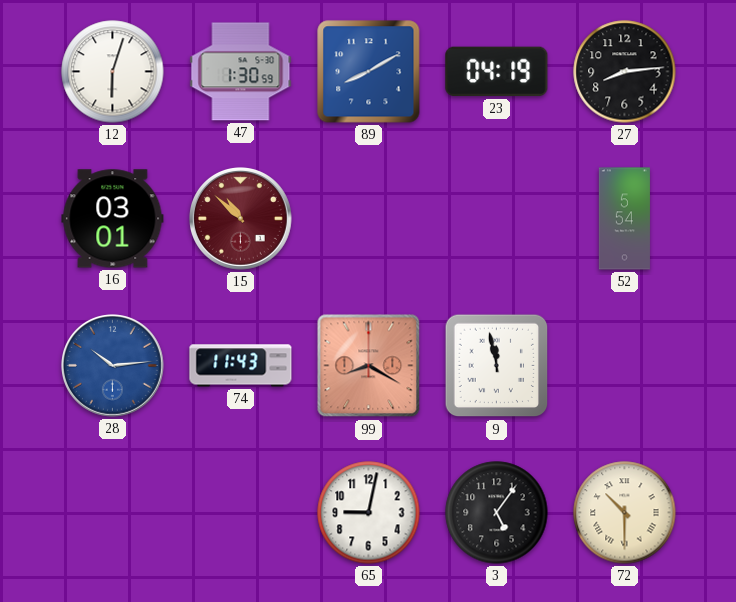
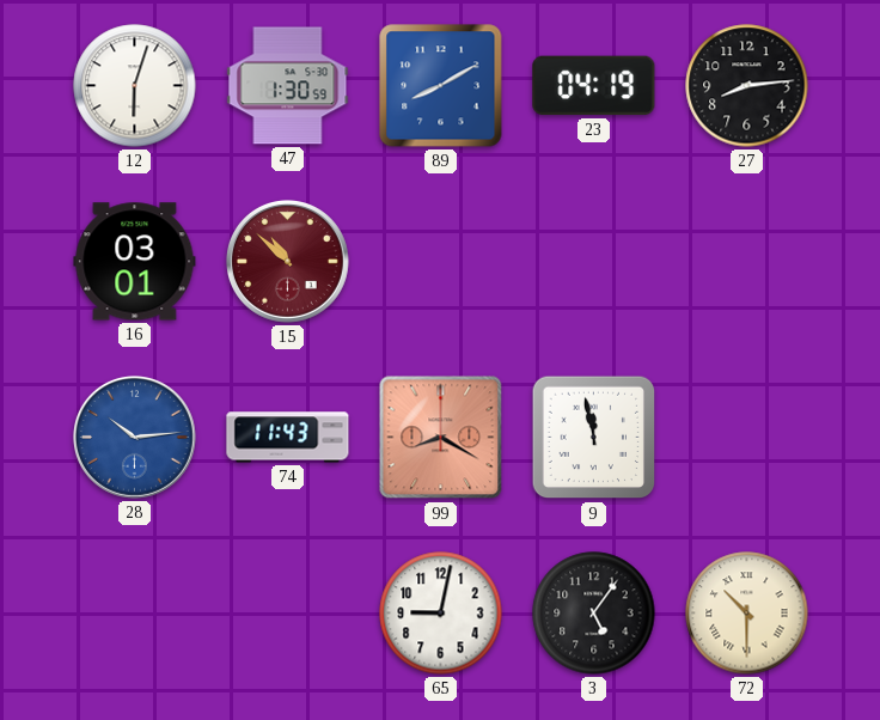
52: 5:54 -> none (624, 219)
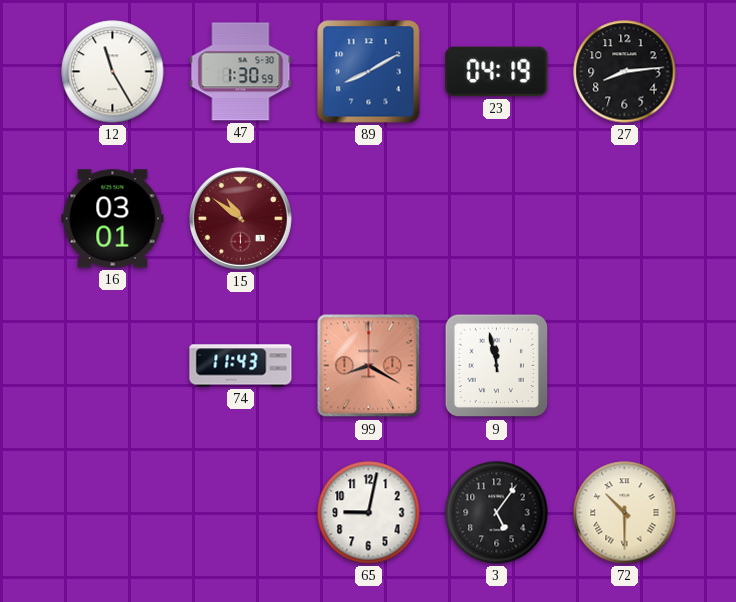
12: 6:03 -> 11:25 (113, 72)
15: 10:52 -> 10:51 (241, 219)
28: 10:14 -> none (135, 438)
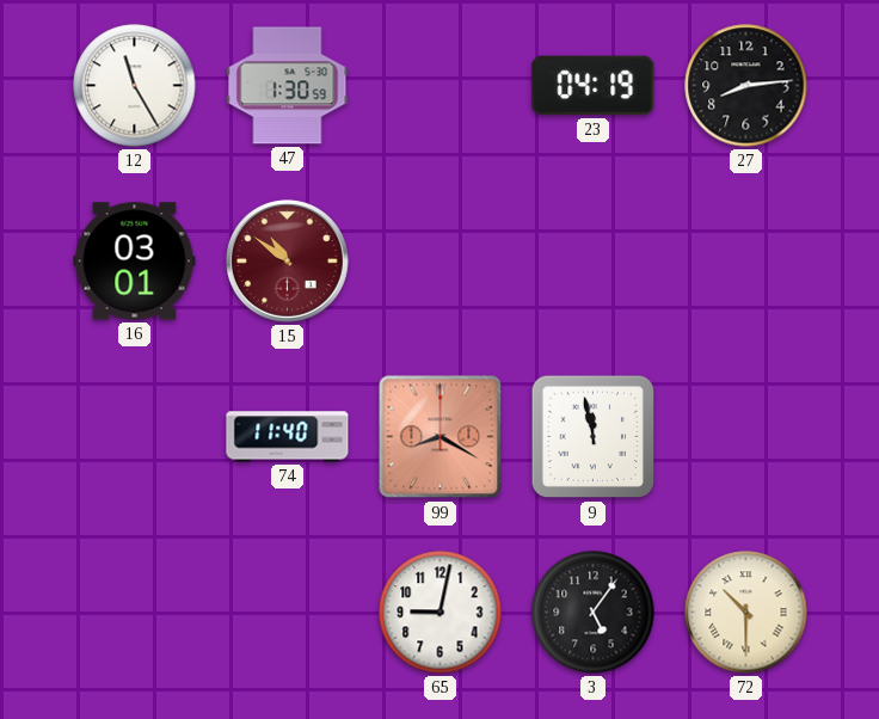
89: 8:10 -> none (369, 72)
74: 11:43 -> 11:40 (288, 437)
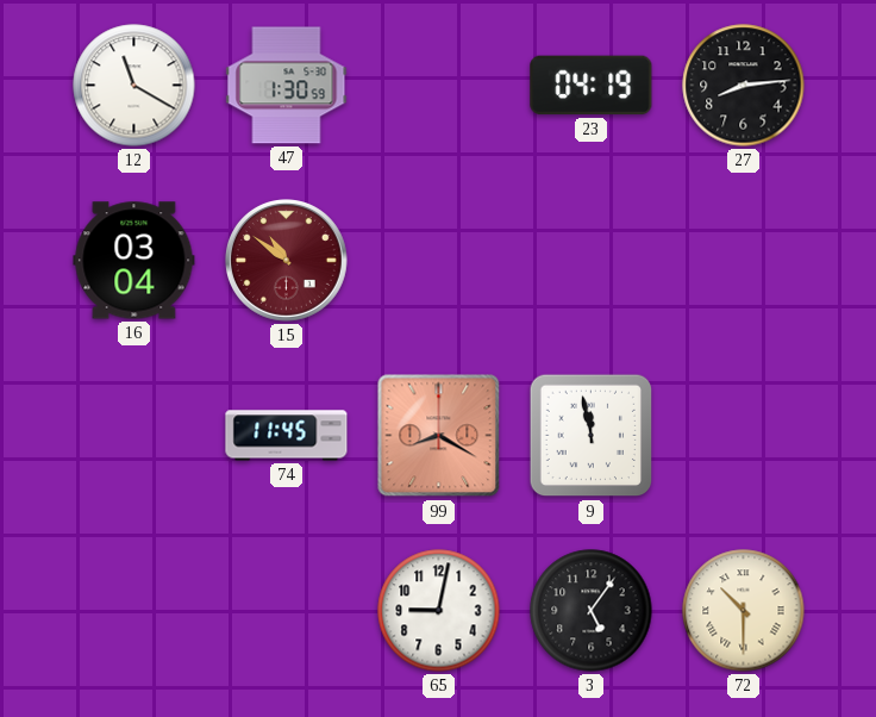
12: 11:25 -> 11:20 (134, 86)
16: 03:01 -> 03:04 (134, 261)
74: 11:40 -> 11:45 (287, 436)
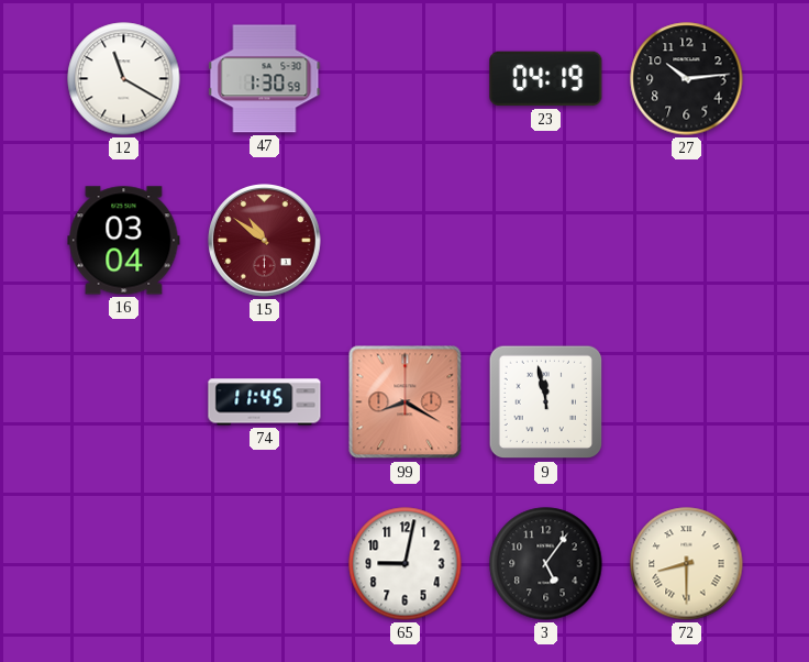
27: 8:14 -> 10:14 (687, 79)
72: 10:30 -> 8:30 (687, 564)
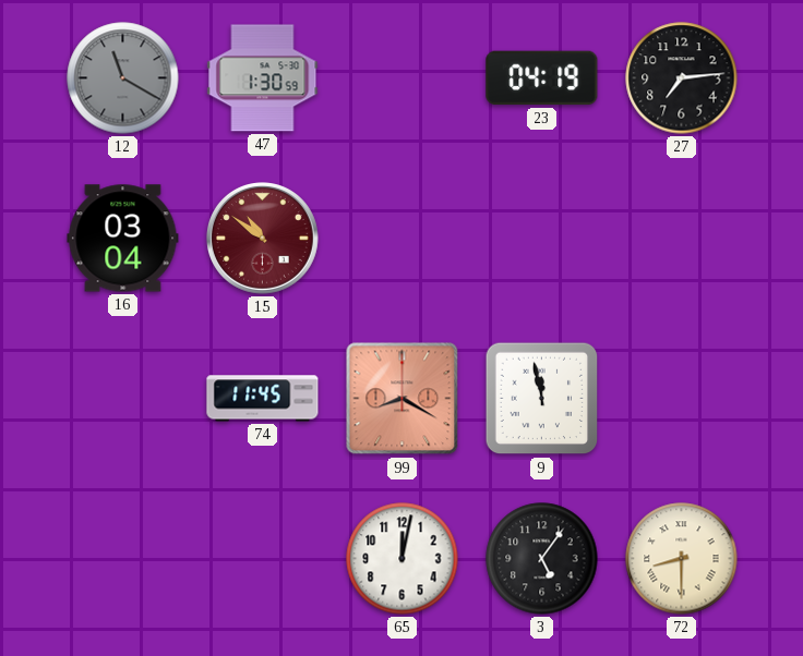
12 dial: white -> grey (123, 78)
27: 10:14 -> 7:14 (682, 78)
65: 9:02 -> 12:02 (403, 559)
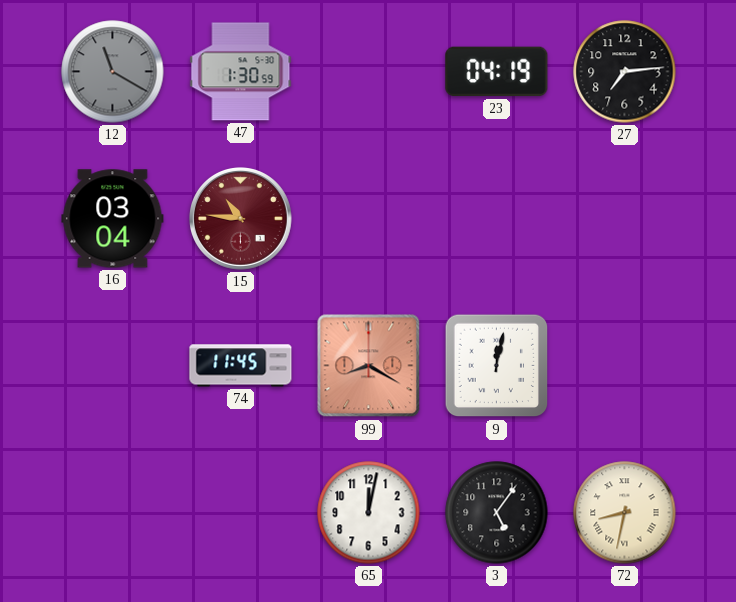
15: 10:51 -> 10:46 (241, 219)
9: 11:58 -> 12:02 (497, 366)
72: 8:30 -> 8:32 (625, 513)
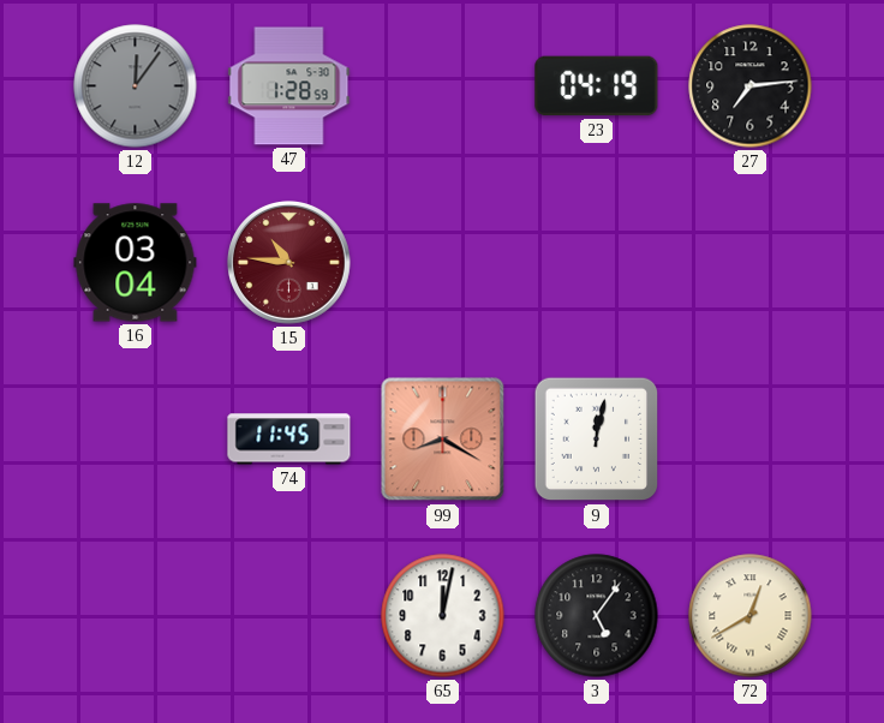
12: 11:20 -> 12:06 (136, 86)
47: 1:30 -> 1:28 (289, 86)
72: 8:32 -> 12:40 (751, 616)
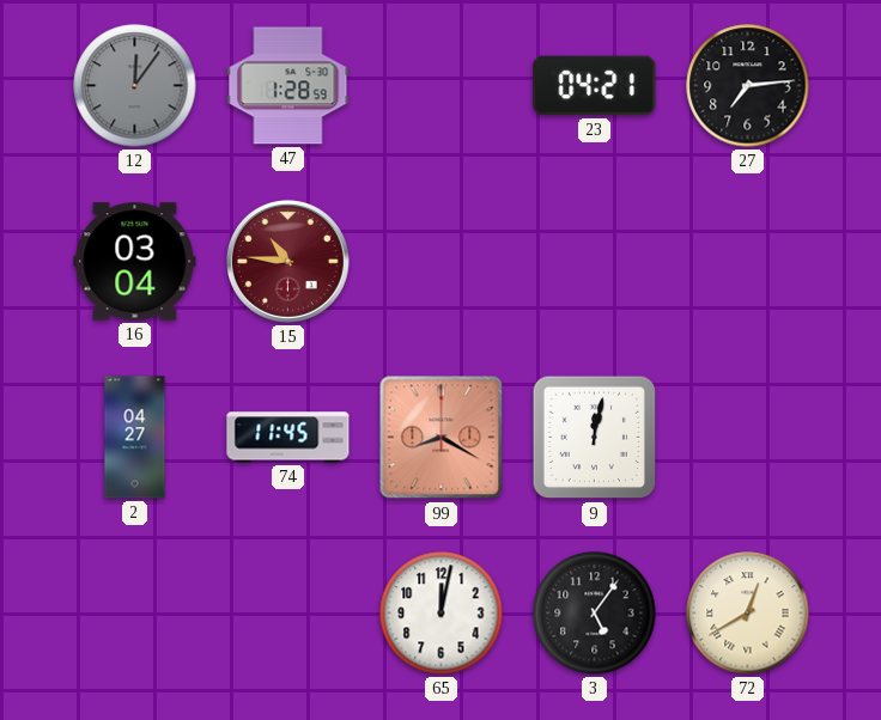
23: 04:19 -> 04:21 (595, 86)
2: none -> 04:27 (135, 438)
